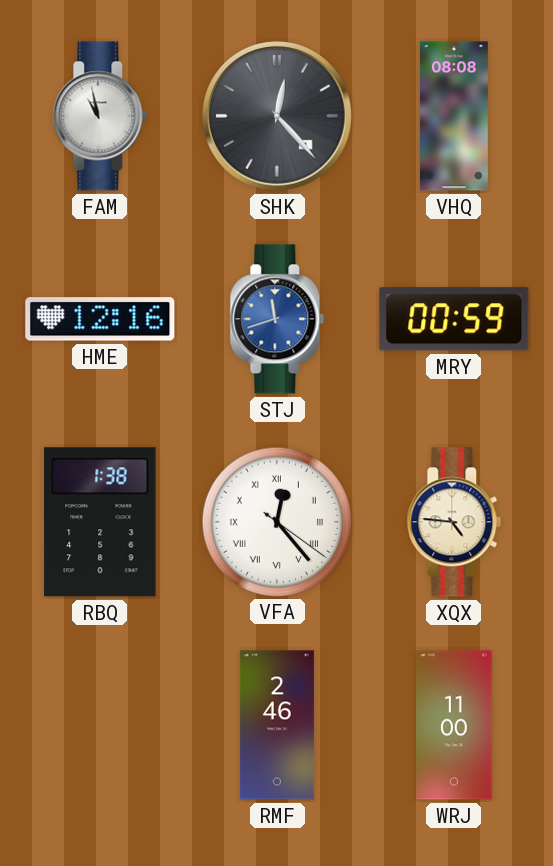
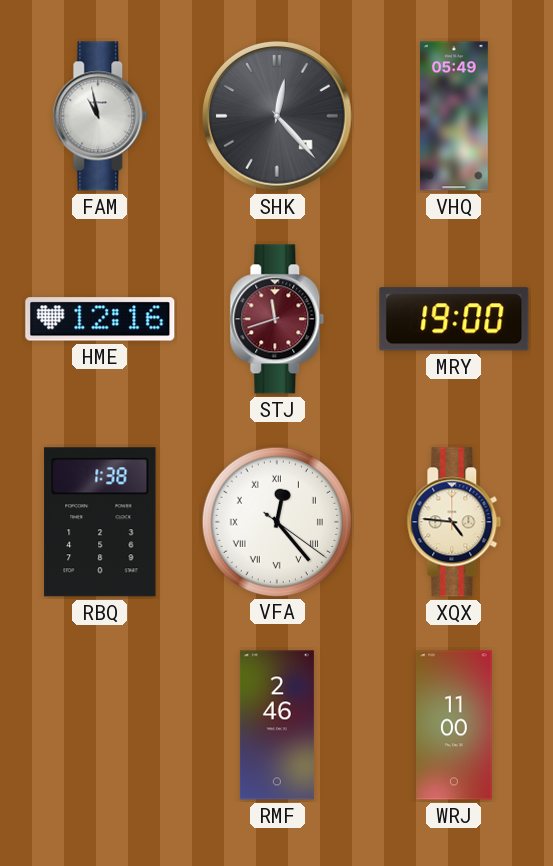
VHQ: 08:08 -> 05:49 (454, 116)
STJ dial: blue -> burgundy (277, 319)
MRY: 00:59 -> 19:00 (454, 319)
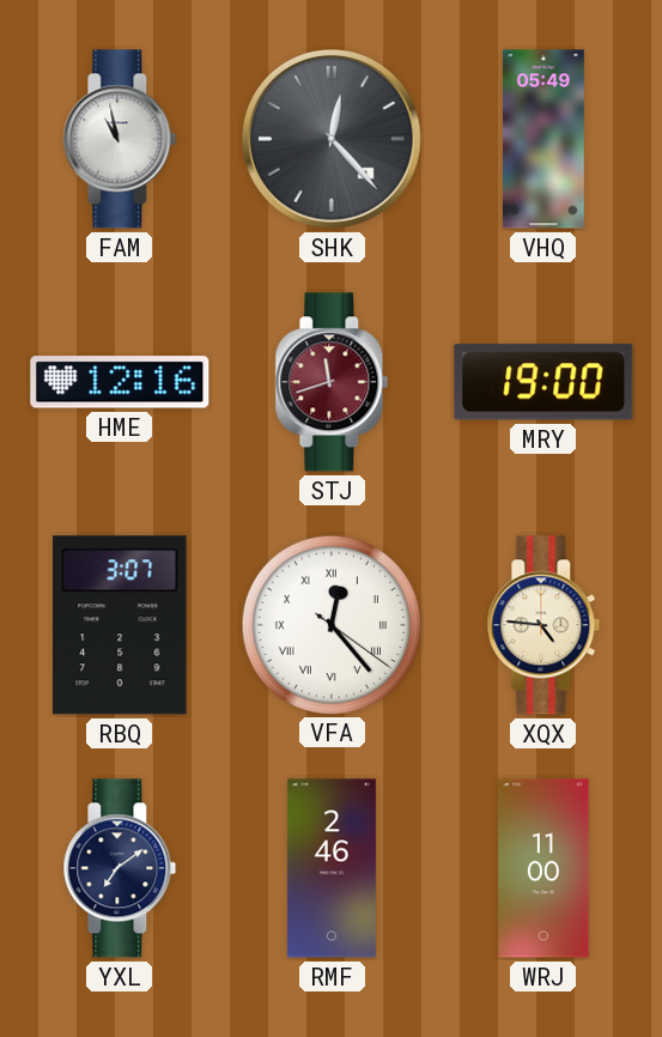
RBQ: 1:38 -> 3:07 (120, 625)
YXL: none -> 7:09 (120, 868)
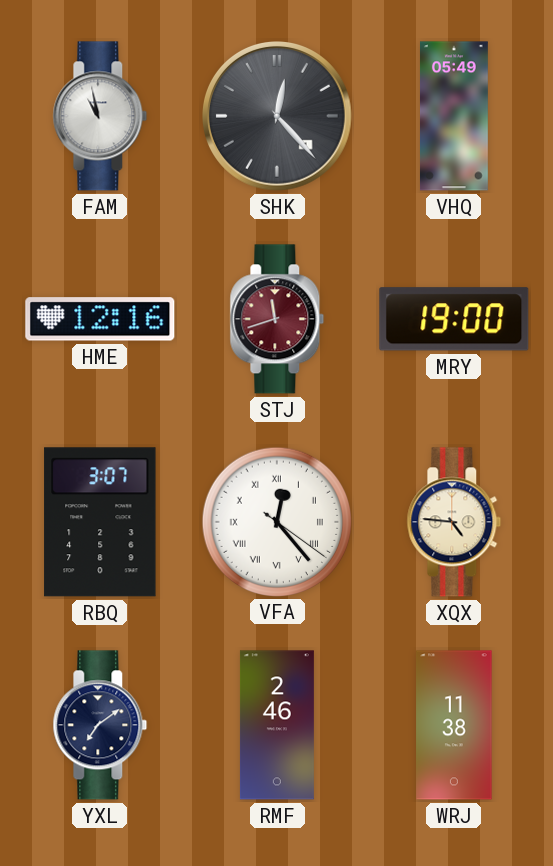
WRJ: 11:00 -> 11:38 (454, 725)
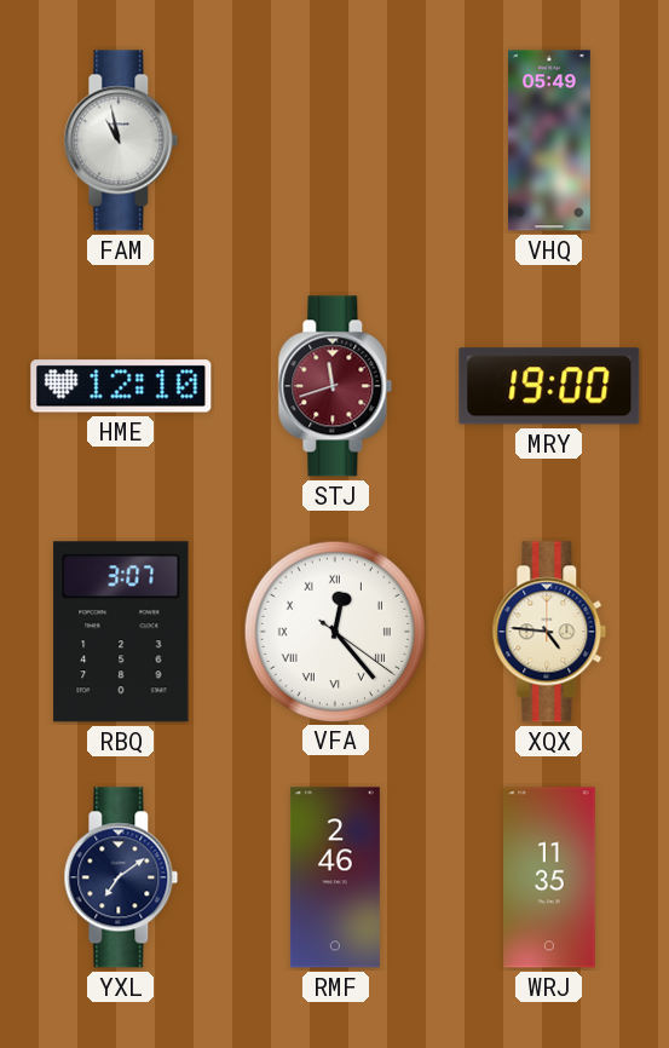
SHK: 12:23 -> none (278, 117)
HME: 12:16 -> 12:10 (121, 386)
WRJ: 11:38 -> 11:35 (549, 877)
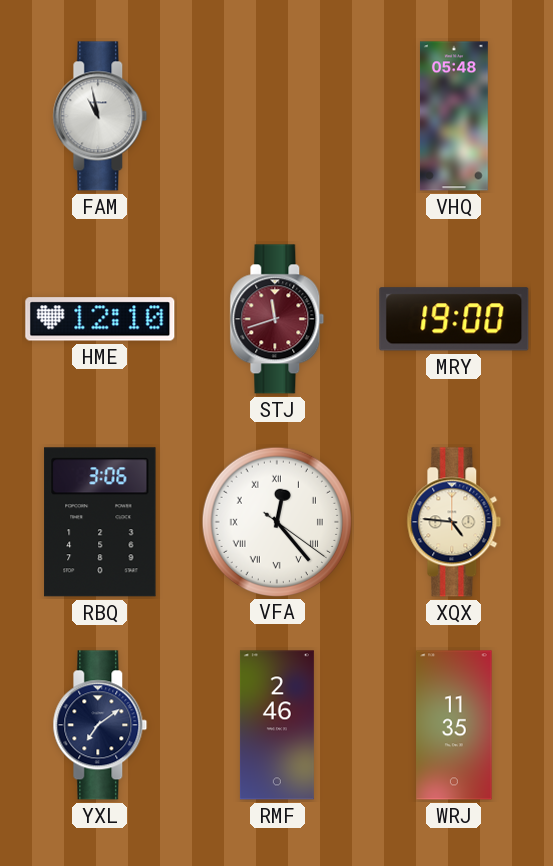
VHQ: 05:49 -> 05:48 (454, 116)
RBQ: 3:07 -> 3:06 (100, 522)
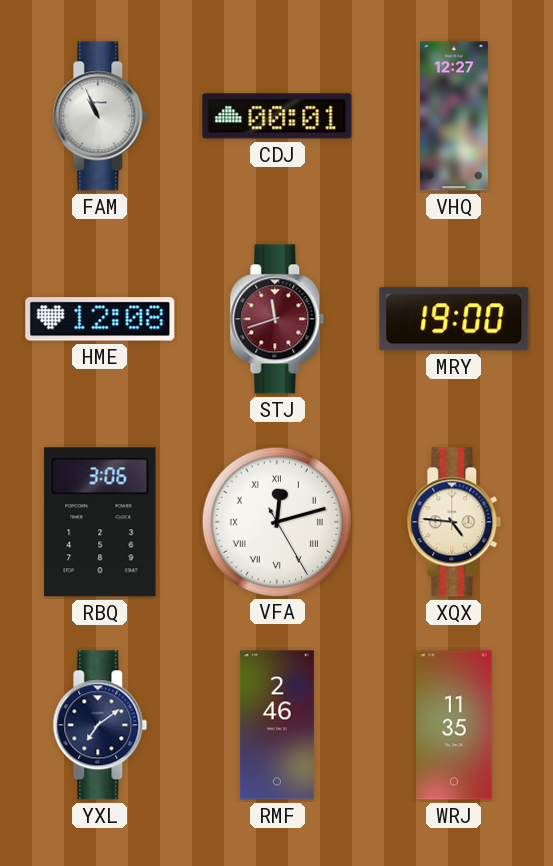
FAM: 10:58 -> 10:56 (100, 116)
CDJ: none -> 00:01 (277, 116)
VHQ: 05:48 -> 12:27 (454, 116)
HME: 12:10 -> 12:08 (100, 319)
VFA: 12:23 -> 12:12 (276, 521)
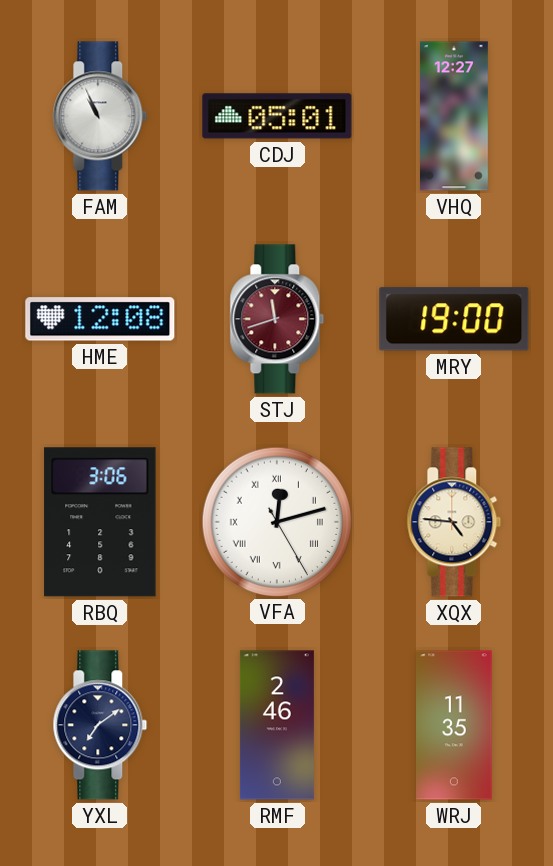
CDJ: 00:01 -> 05:01 (277, 116)
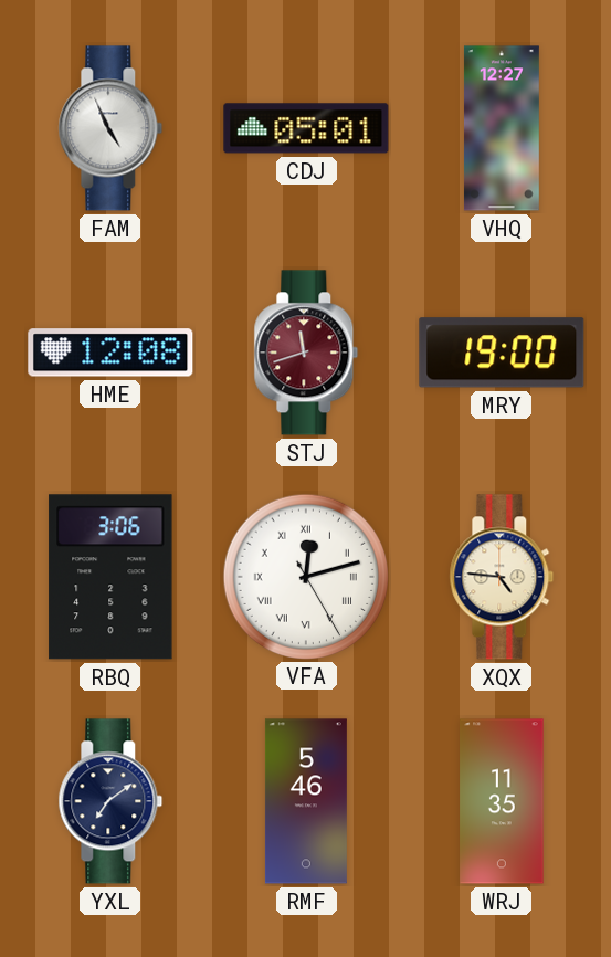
FAM: 10:56 -> 4:56 (110, 128)
RMF: 2:46 -> 5:46 (306, 801)
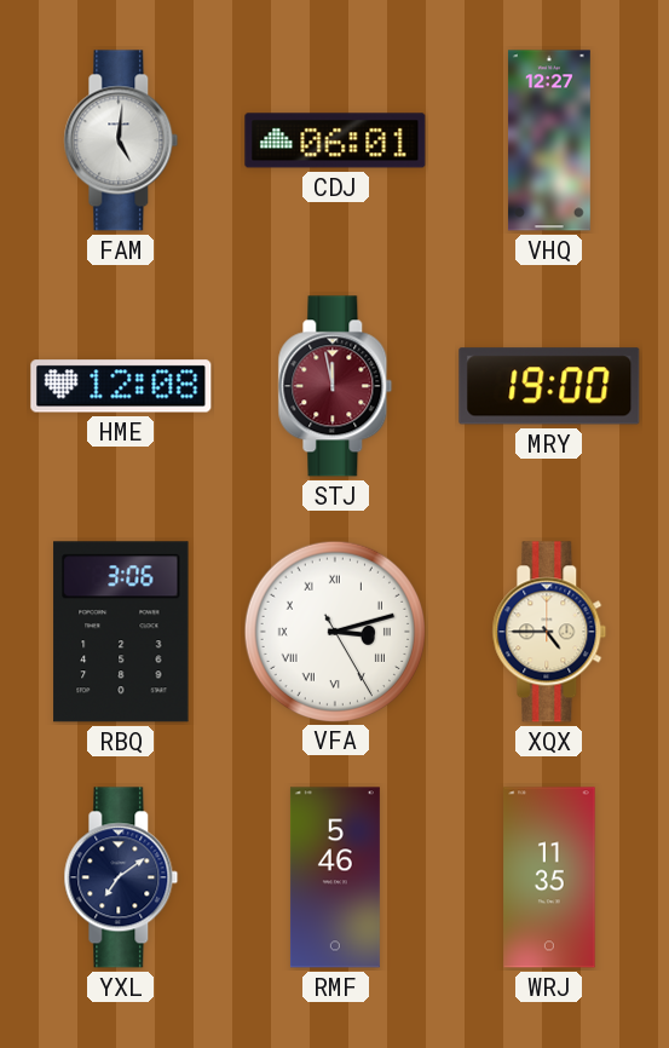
FAM: 4:56 -> 5:01 (121, 140)
CDJ: 05:01 -> 06:01 (335, 140)
STJ: 11:42 -> 11:58 (335, 386)
VFA: 12:12 -> 3:12 (334, 630)
XQX: 4:46 -> 4:45 (549, 632)
